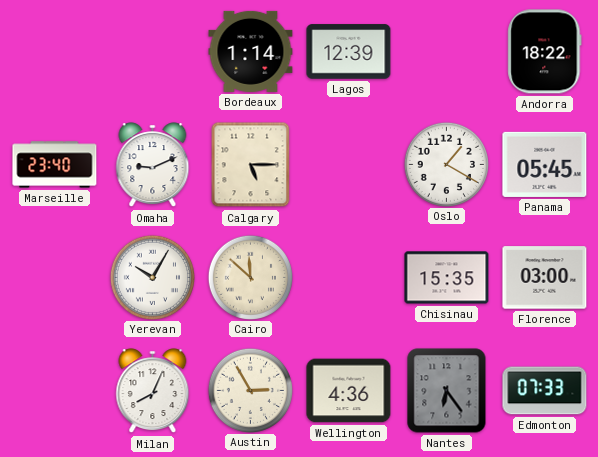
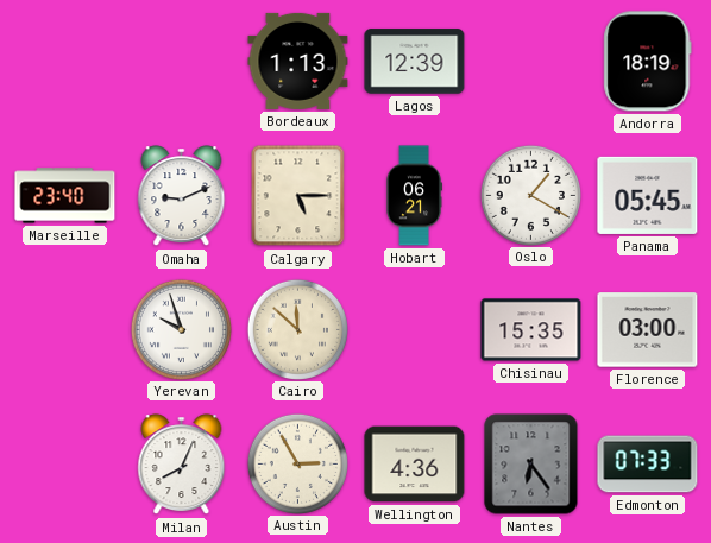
Bordeaux: 1:14 -> 1:13 (298, 61)
Andorra: 18:22 -> 18:19 (648, 62)
Hobart: none -> 06:21 (414, 196)
Yerevan: 10:05 -> 9:57 (181, 329)
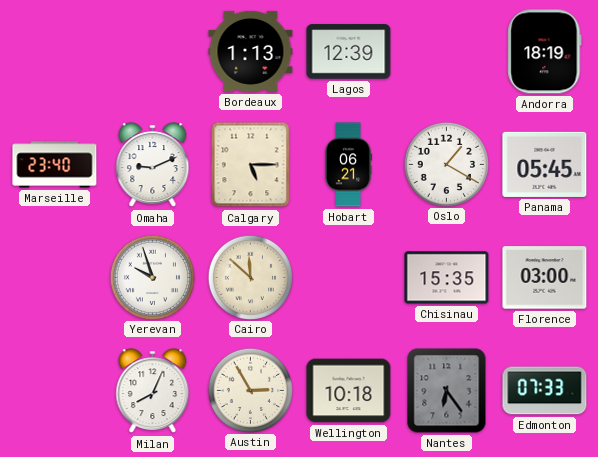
Wellington: 4:36 -> 10:18 (349, 391)
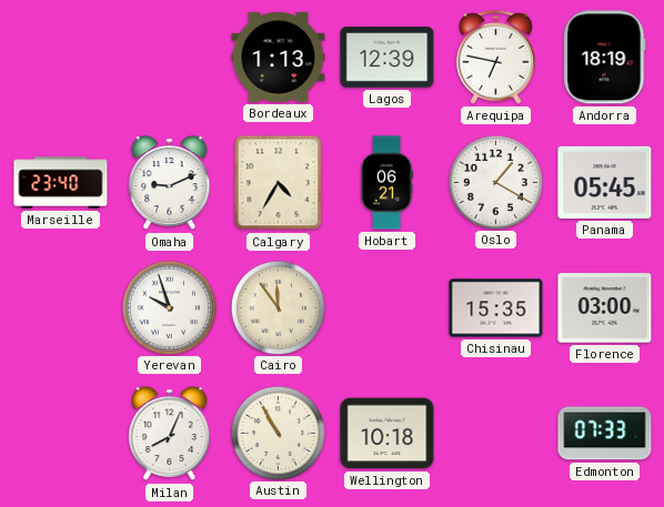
Arequipa: none -> 6:47 (495, 57)
Calgary: 5:15 -> 4:35 (279, 183)
Cairo: 11:52 -> 11:54 (278, 307)
Austin: 2:55 -> 10:55 (278, 433)
Nantes: 6:24 -> none (447, 391)
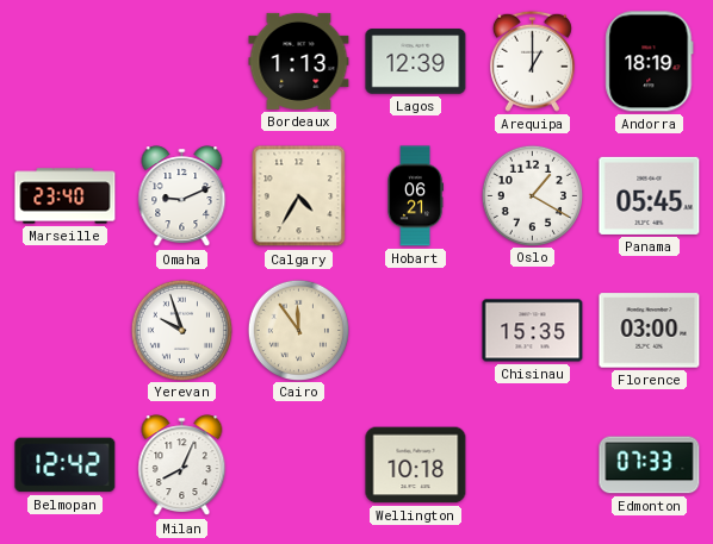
Arequipa: 6:47 -> 1:00 (532, 61)
Belmopan: none -> 12:42 (66, 465)
Austin: 10:55 -> none (278, 433)
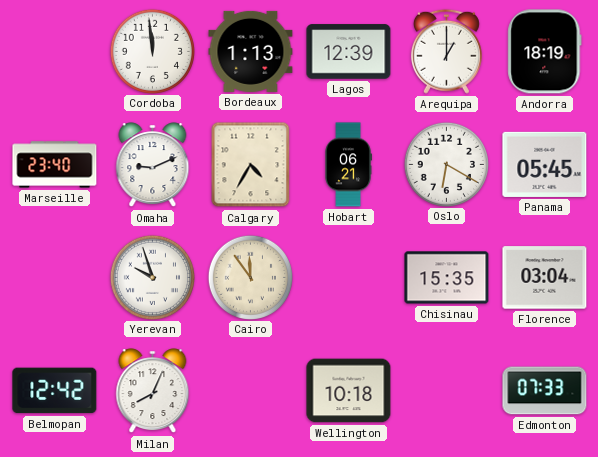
Cordoba: none -> 11:59 (152, 51)
Oslo: 1:20 -> 6:20 (446, 164)
Florence: 03:00 -> 03:04 (545, 278)
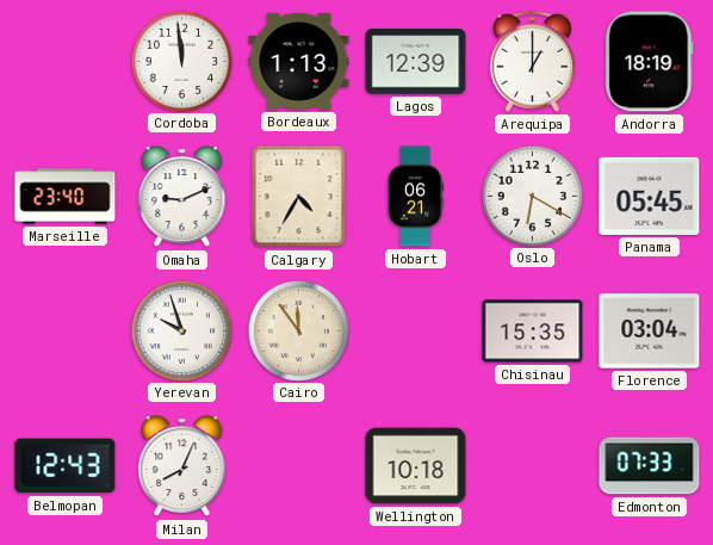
Belmopan: 12:42 -> 12:43 (66, 466)
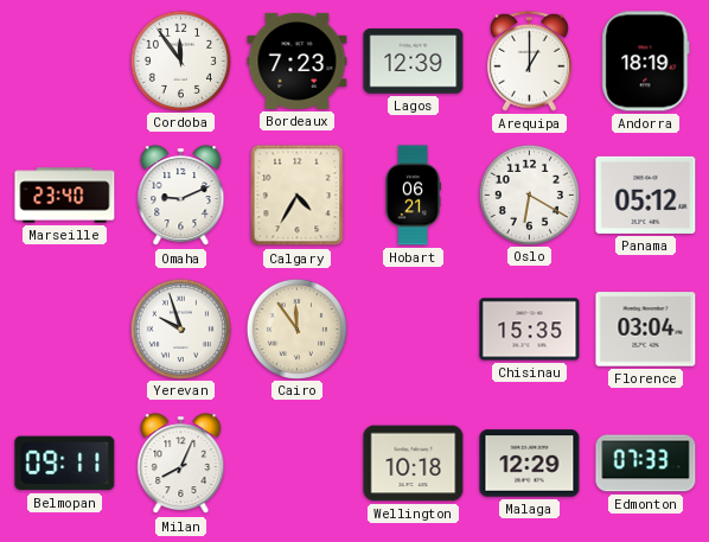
Cordoba: 11:59 -> 11:54 (180, 60)
Bordeaux: 1:13 -> 7:23 (298, 60)
Panama: 05:45 -> 05:12 (646, 195)
Belmopan: 12:43 -> 09:11 (65, 464)
Malaga: none -> 12:29 (530, 464)
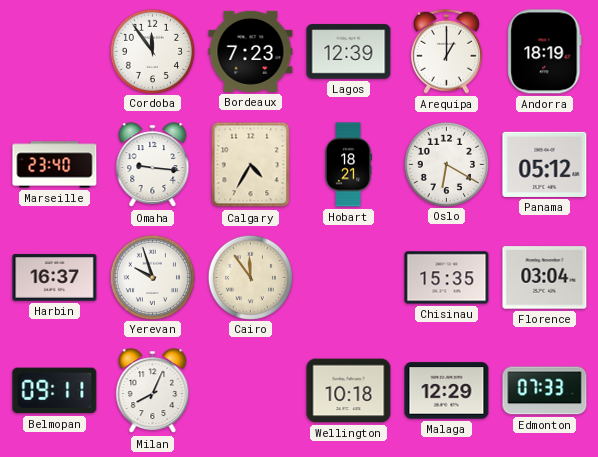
Omaha: 9:11 -> 9:16 (153, 165)
Hobart: 06:21 -> 18:21 (348, 165)
Harbin: none -> 16:37 (55, 278)
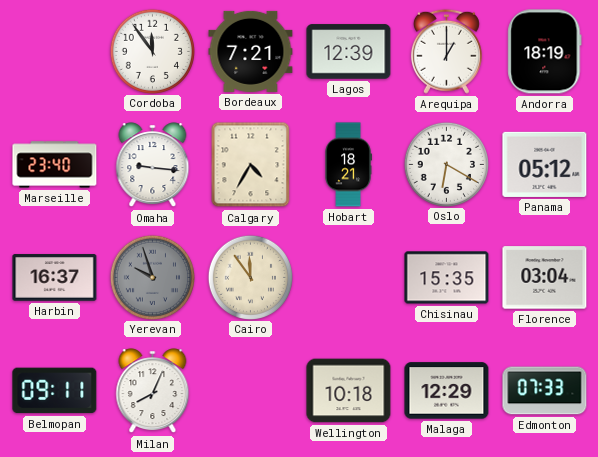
Bordeaux: 7:23 -> 7:21 (251, 51)
Yerevan dial: white -> grey (152, 277)
